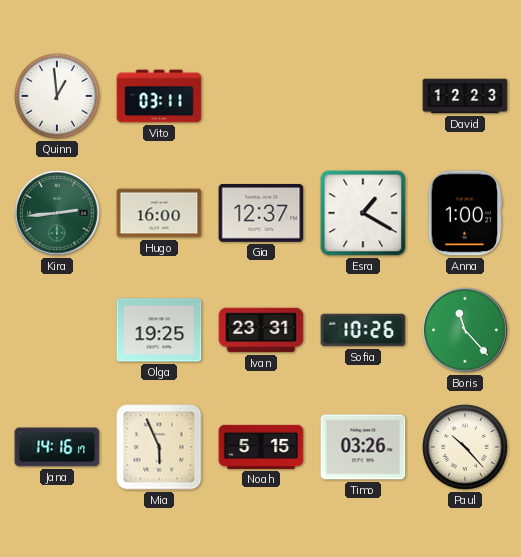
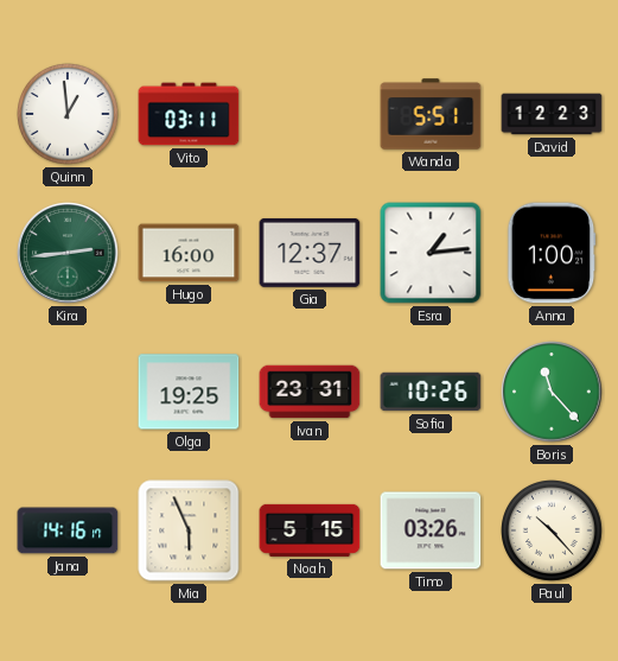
Wanda: none -> 5:51 (431, 114)
Esra: 1:20 -> 1:14 (431, 253)
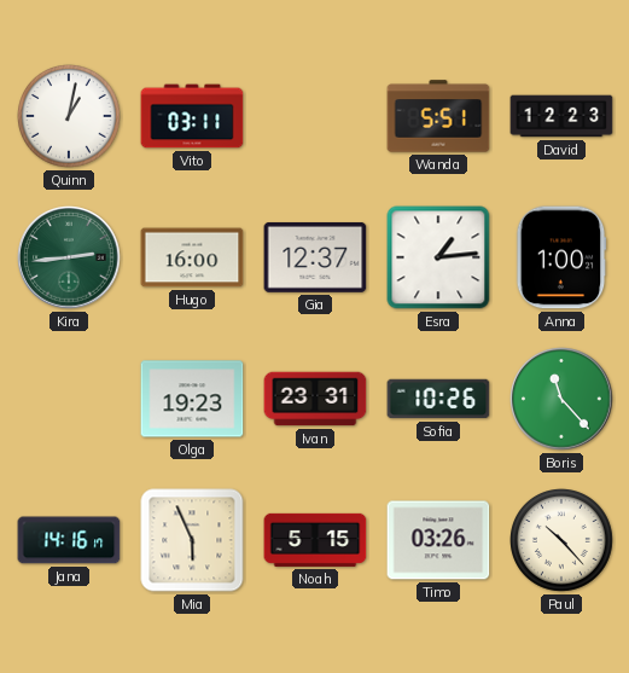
Quinn: 12:59 -> 1:02 (70, 117)
Olga: 19:25 -> 19:23 (192, 399)
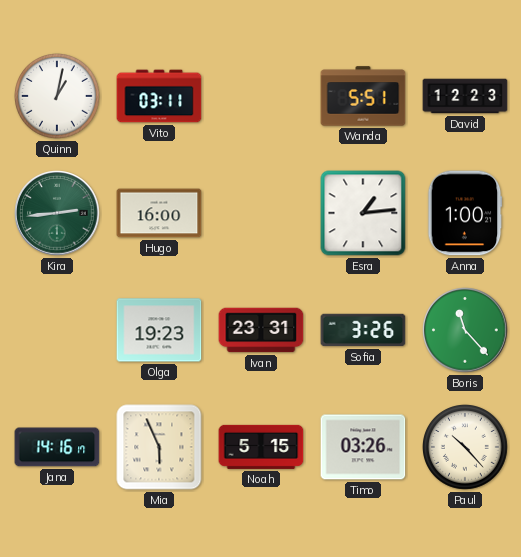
Gia: 12:37 -> none (315, 257)
Sofia: 10:26 -> 3:26 (363, 330)
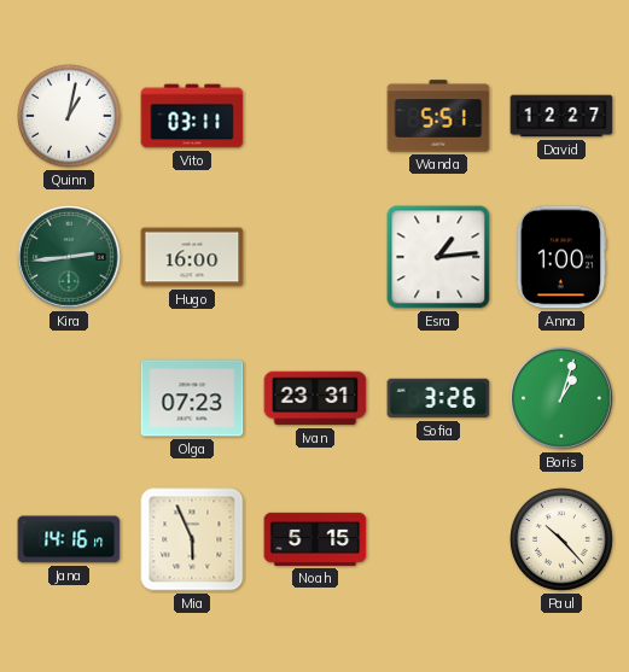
David: 12:23 -> 12:27 (561, 116)
Olga: 19:23 -> 07:23 (192, 398)
Boris: 11:23 -> 1:03 (561, 398)
Timo: 03:26 -> none (363, 447)
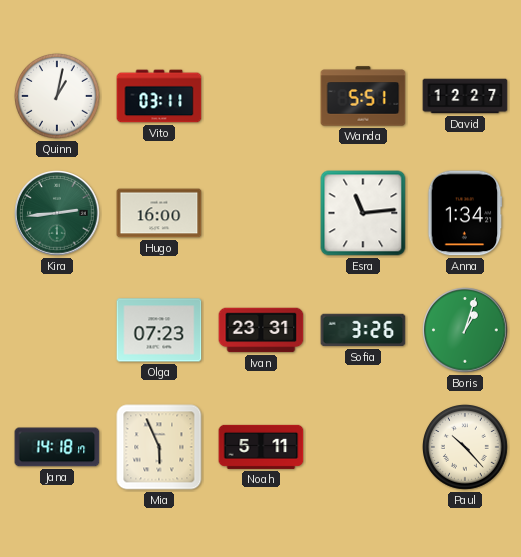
Esra: 1:14 -> 11:14 (363, 213)
Anna: 1:00 -> 1:34 (465, 213)
Jana: 14:16 -> 14:18 (57, 447)
Noah: 5:15 -> 5:11 (261, 447)
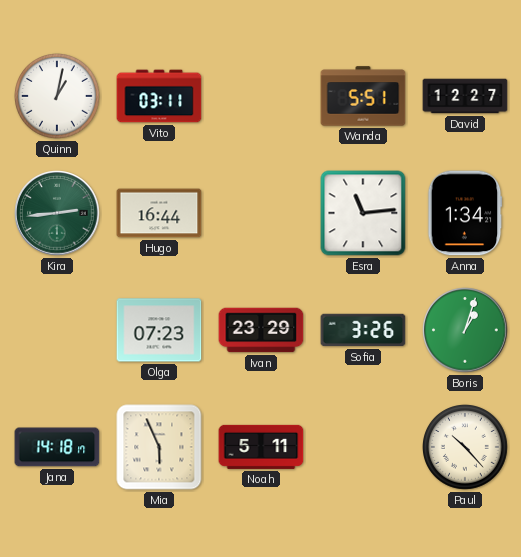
Hugo: 16:00 -> 16:44 (159, 213)
Ivan: 23:31 -> 23:29 (261, 330)
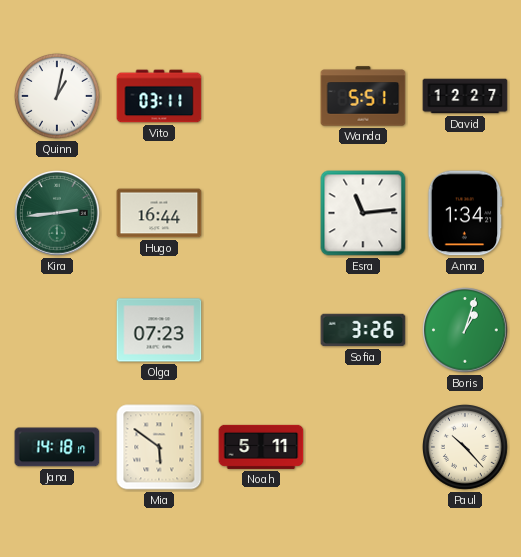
Ivan: 23:29 -> none (261, 330)
Mia: 5:56 -> 5:51 (159, 447)
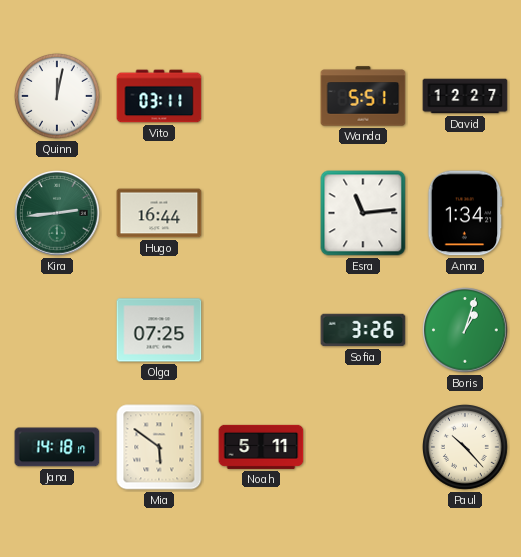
Quinn: 1:02 -> 12:02 (58, 97)
Olga: 07:23 -> 07:25 (159, 330)
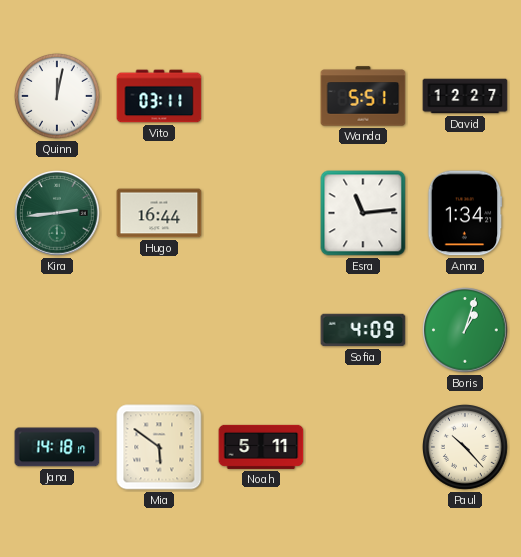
Olga: 07:25 -> none (159, 330)
Sofia: 3:26 -> 4:09 (363, 330)
